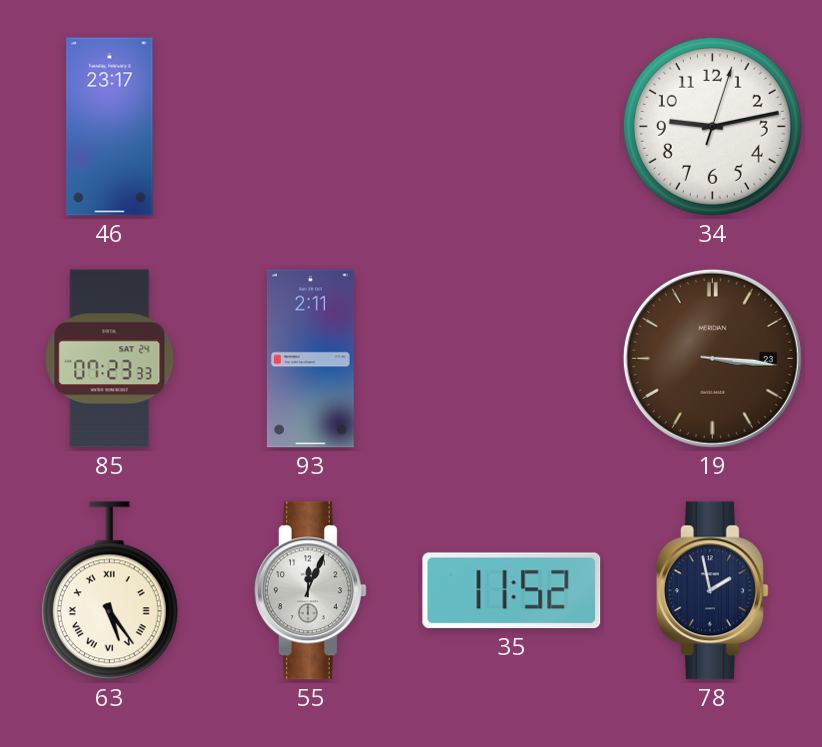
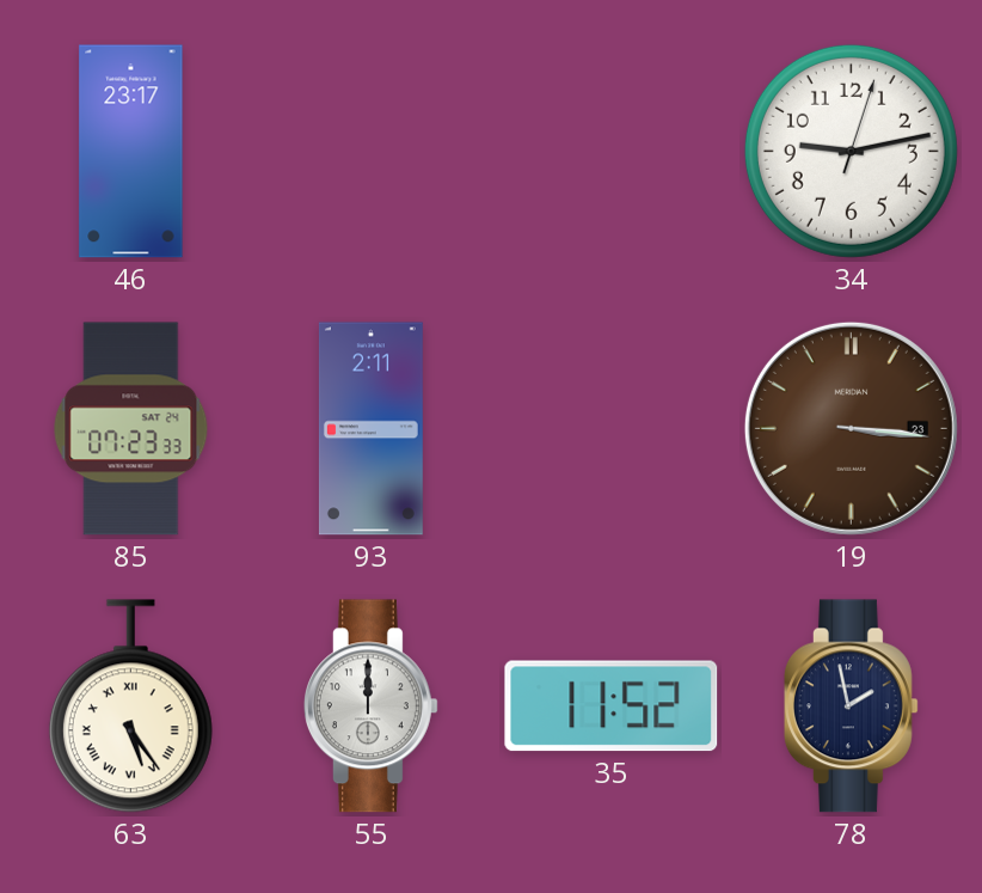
55: 12:04 -> 12:00 (370, 707)
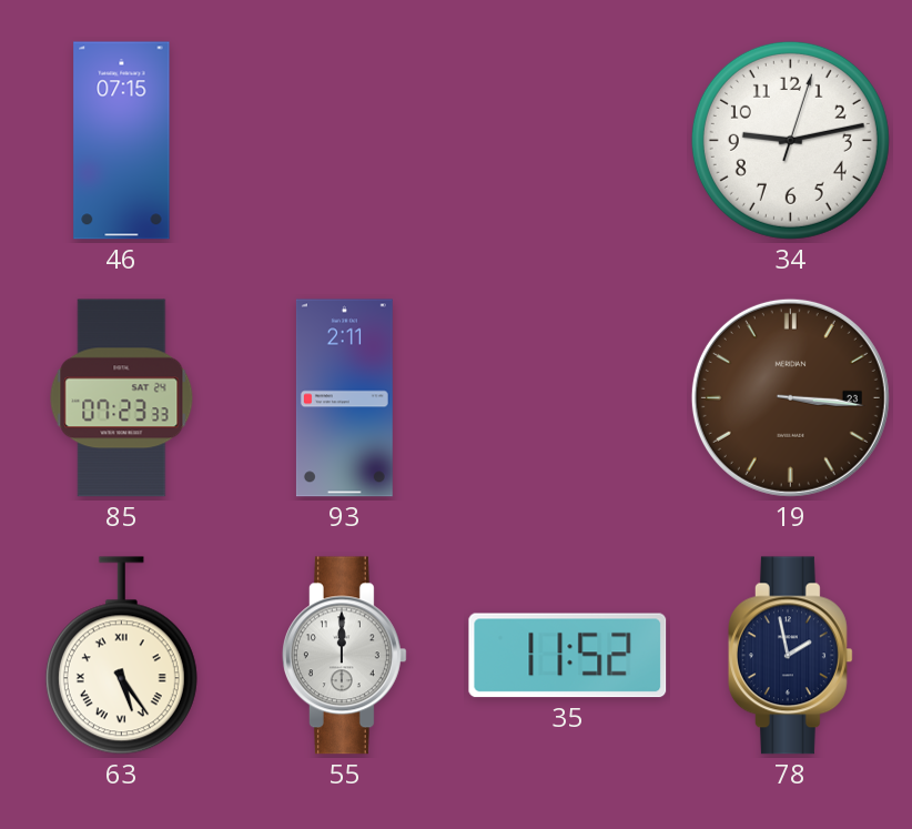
46: 23:17 -> 07:15 (122, 141)
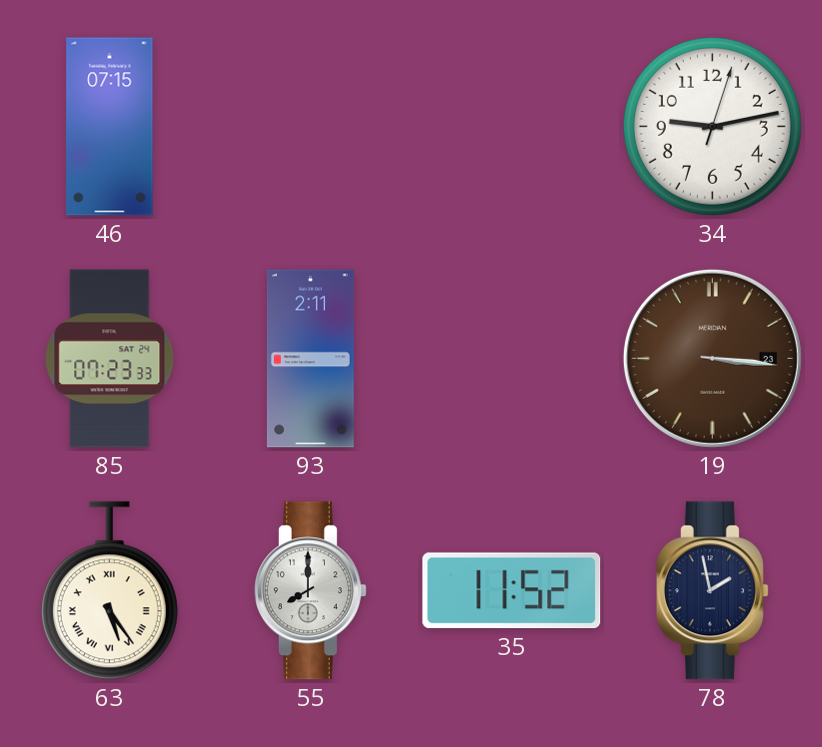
55: 12:00 -> 8:00 (310, 591)
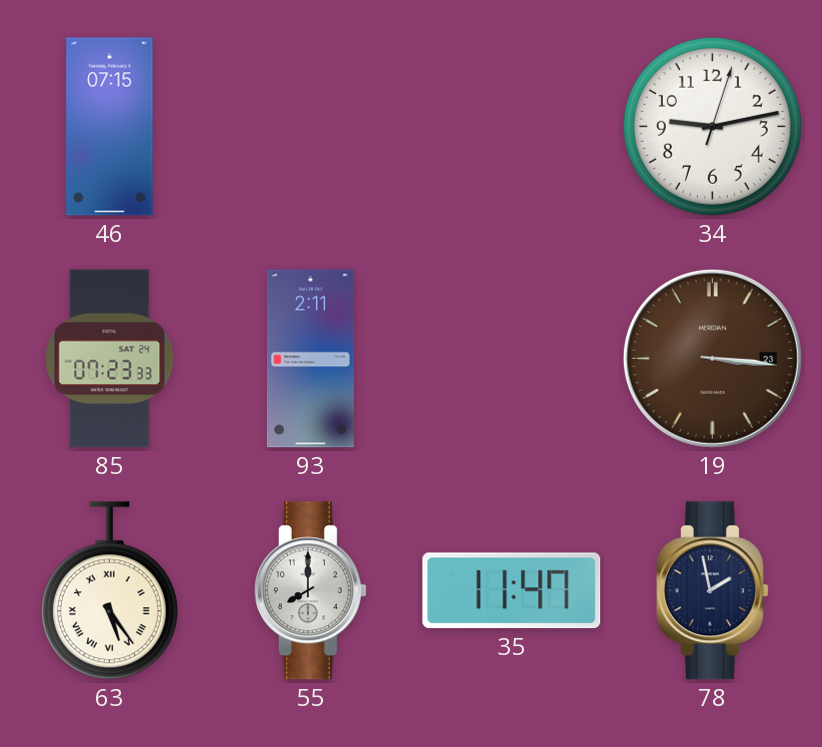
35: 11:52 -> 11:47 (512, 591)
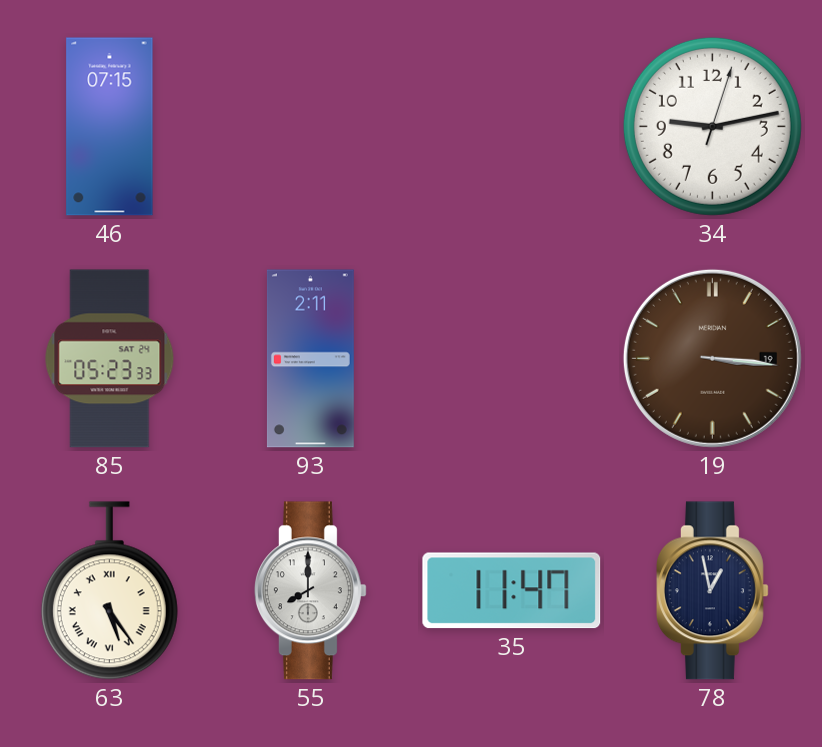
85: 07:23 -> 05:23 (110, 359)
19 date: 23 -> 19 (712, 358)
78: 1:58 -> 12:58 (712, 591)
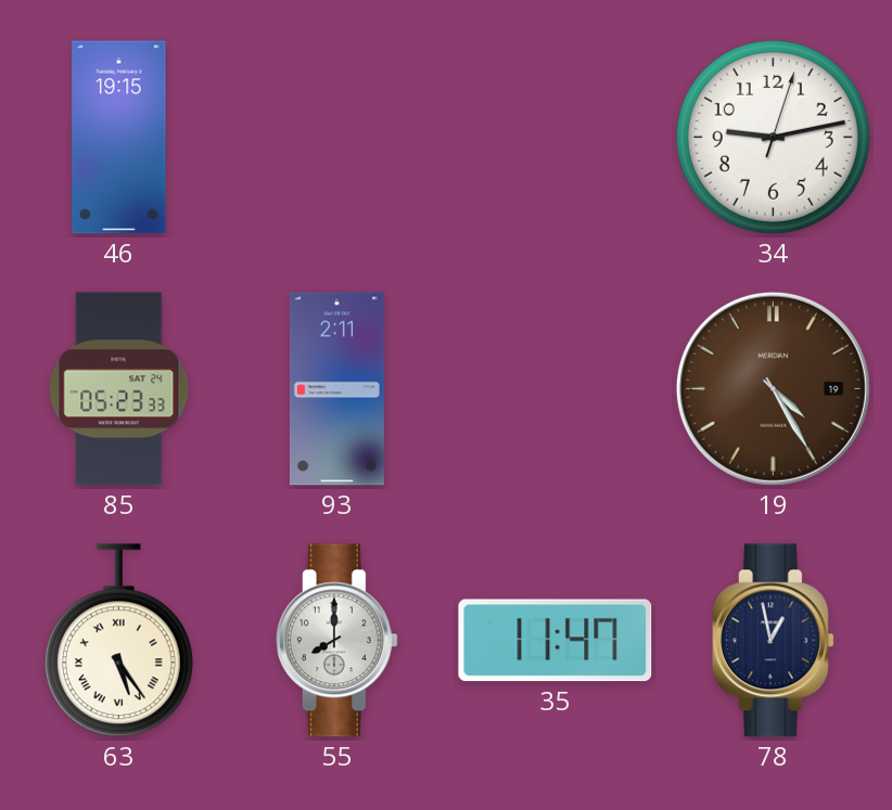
46: 07:15 -> 19:15 (119, 138)
19: 3:16 -> 4:25 (773, 388)
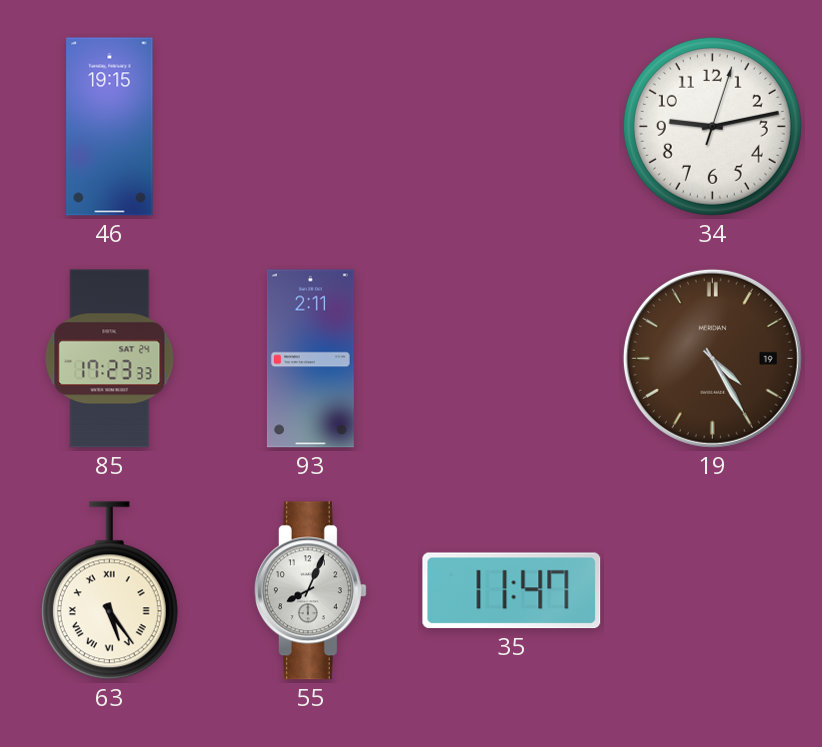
85: 05:23 -> 17:23 (110, 359)
55: 8:00 -> 8:04 (310, 591)
78: 12:58 -> none (773, 641)
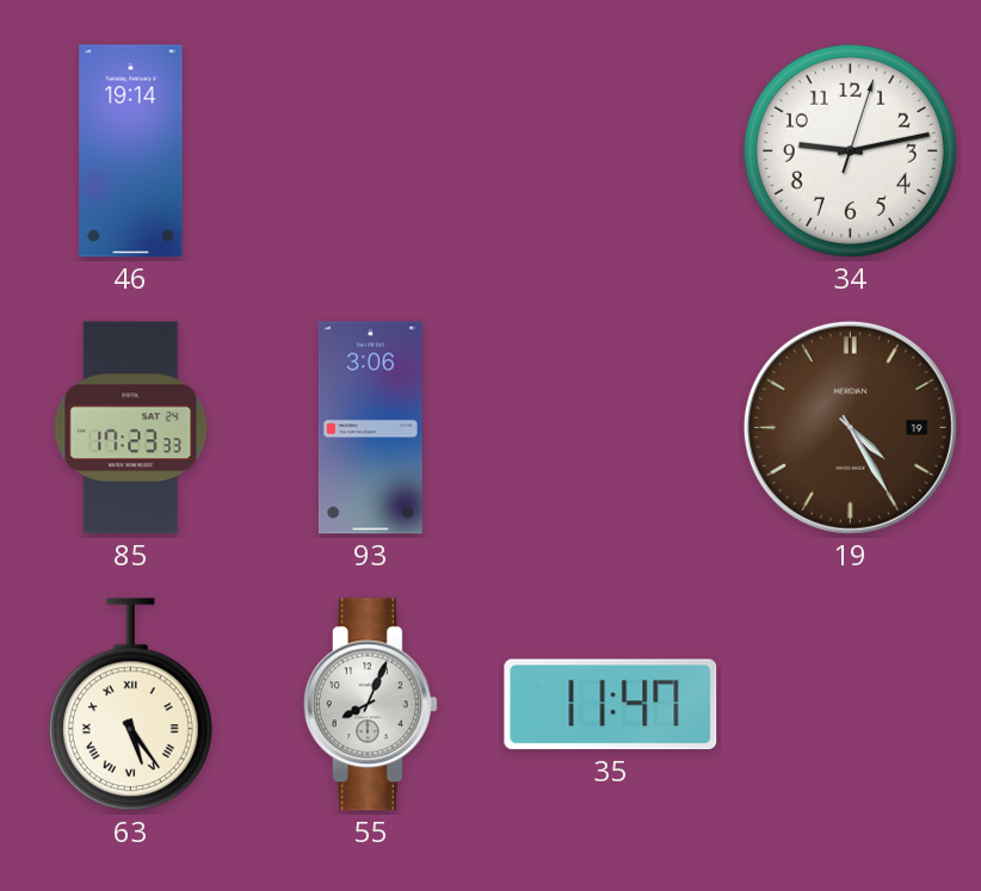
46: 19:15 -> 19:14 (131, 151)
93: 2:11 -> 3:06 (370, 428)
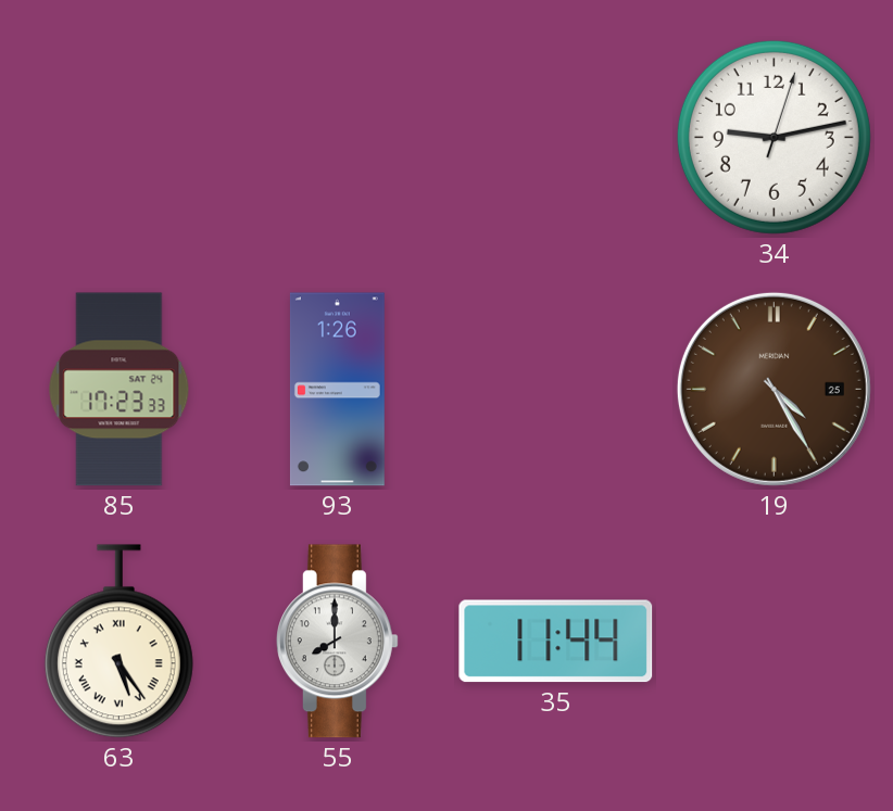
46: 19:14 -> none (131, 151)
93: 3:06 -> 1:26 (337, 390)
19 date: 19 -> 25 (773, 389)
55: 8:04 -> 8:00 (337, 642)
35: 11:47 -> 11:44 (556, 642)
